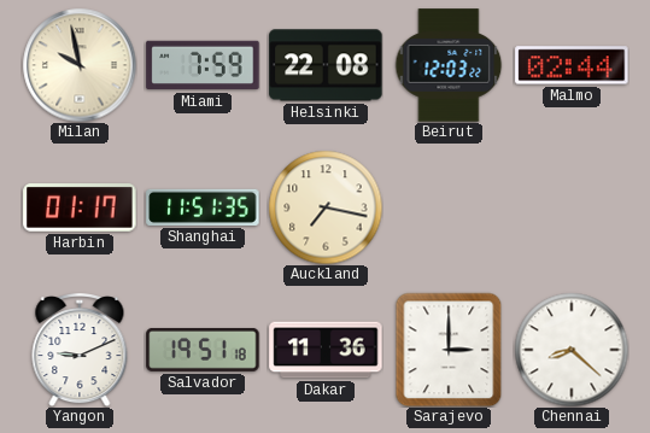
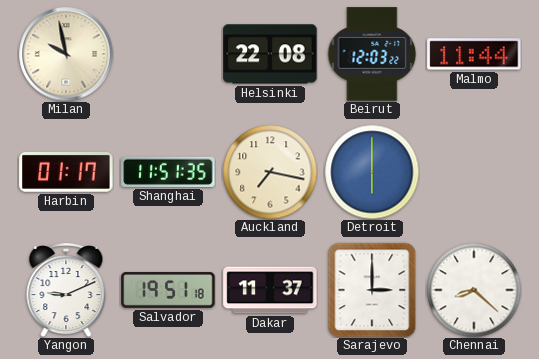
Miami: 7:59 -> none (203, 65)
Malmo: 02:44 -> 11:44 (474, 54)
Detroit: none -> 6:00 (372, 172)
Dakar: 11:36 -> 11:37 (270, 290)
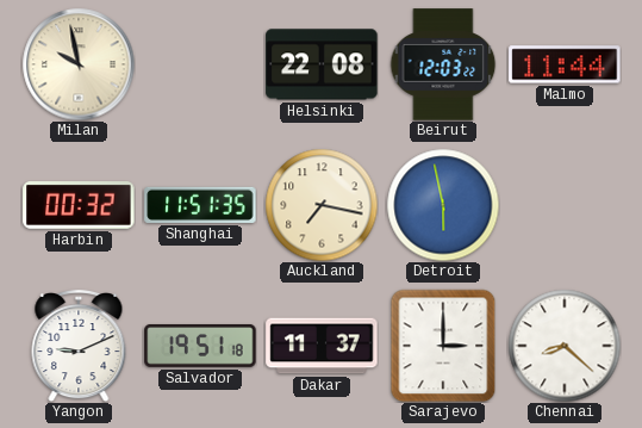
Harbin: 01:17 -> 00:32 (79, 206)
Detroit: 6:00 -> 5:58 (443, 205)
